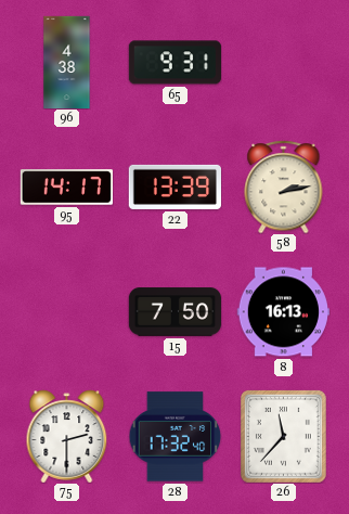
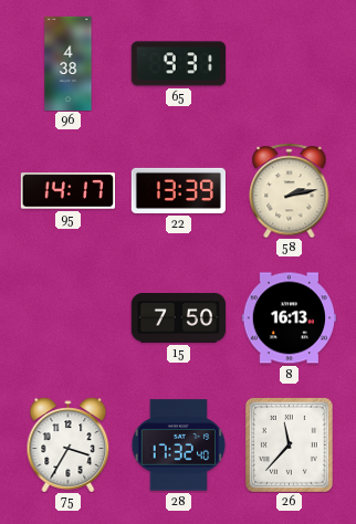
75: 2:30 -> 3:35 (69, 444)
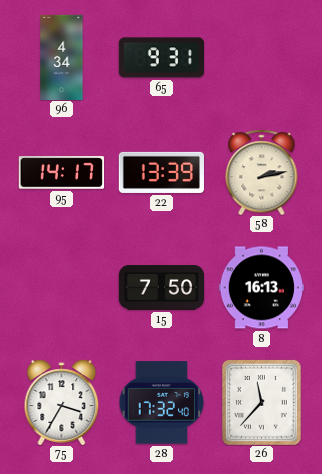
96: 4:38 -> 4:34 (62, 57)
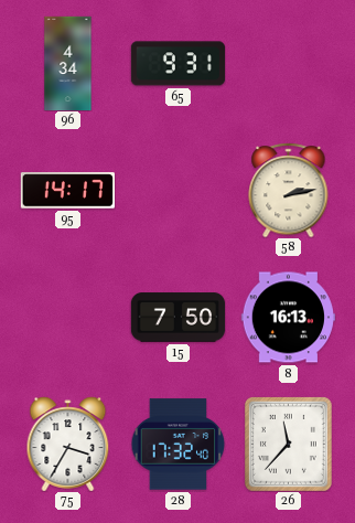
22: 13:39 -> none (161, 172)
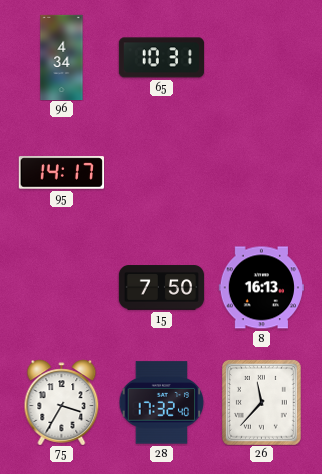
65: 9:31 -> 10:31 (161, 58)
58: 2:13 -> none (289, 190)
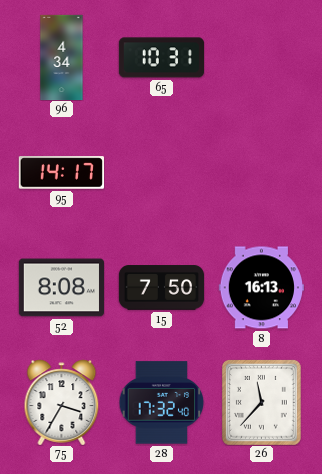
52: none -> 8:08 (61, 288)
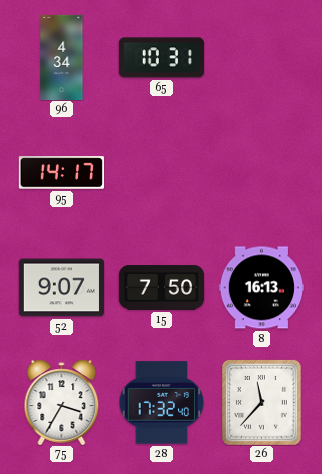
52: 8:08 -> 9:07 (61, 288)
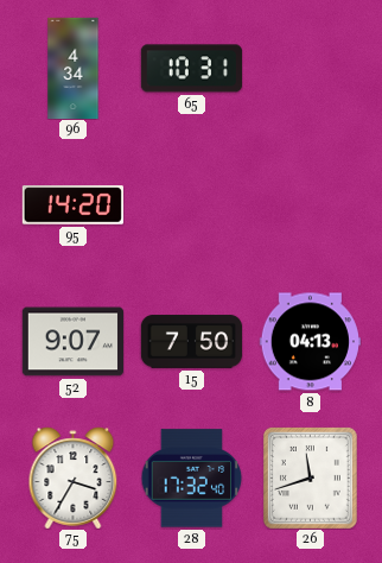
95: 14:17 -> 14:20 (72, 205)
8: 16:13 -> 04:13 (310, 342)
26: 11:37 -> 11:42 (310, 477)
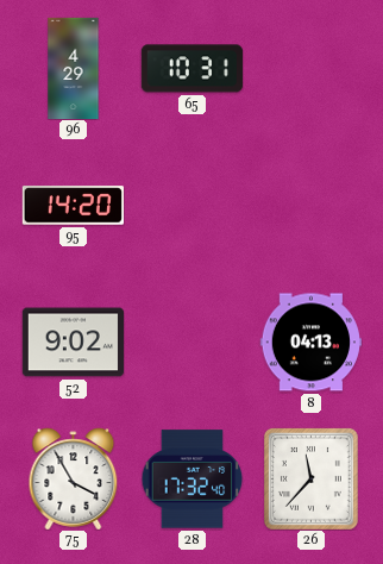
96: 4:34 -> 4:29 (74, 68)
52: 9:07 -> 9:02 (73, 343)
15: 7:50 -> none (191, 342)
75: 3:35 -> 3:55 (74, 478)
26: 11:42 -> 11:37 (310, 478)
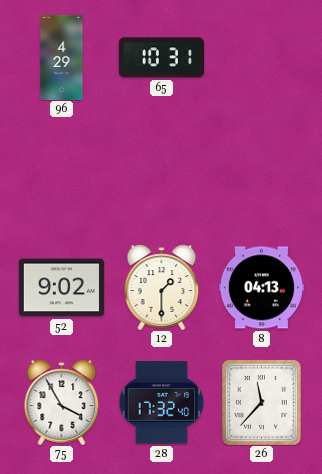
95: 14:20 -> none (73, 206)
12: none -> 1:30 (162, 287)
